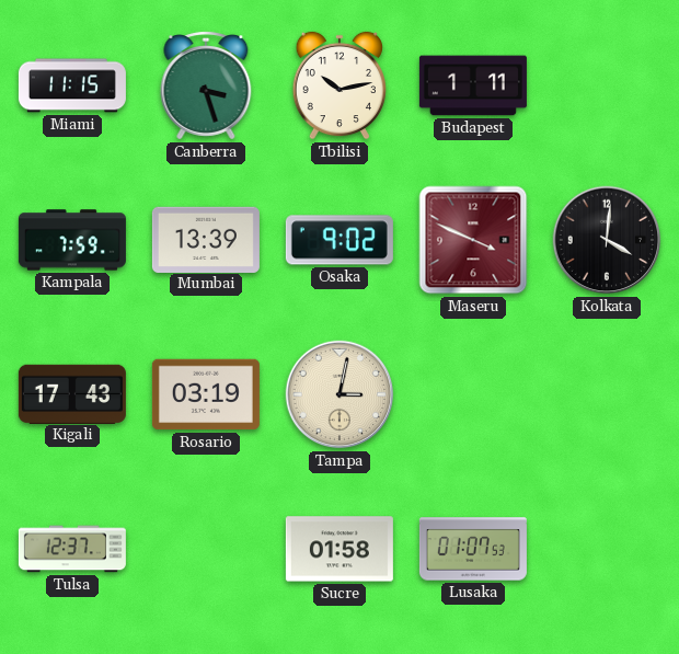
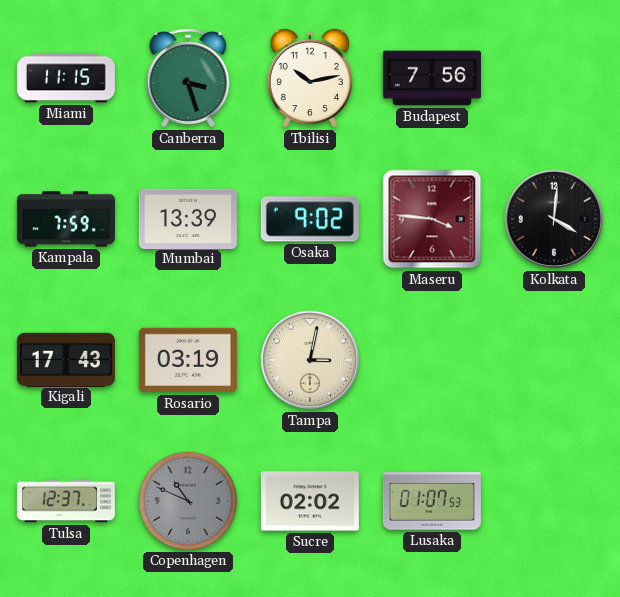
Budapest: 1:11 -> 7:56 (432, 78)
Maseru: 3:49 -> 3:46 (432, 219)
Copenhagen: none -> 10:49 (188, 501)
Sucre: 01:58 -> 02:02 (310, 501)
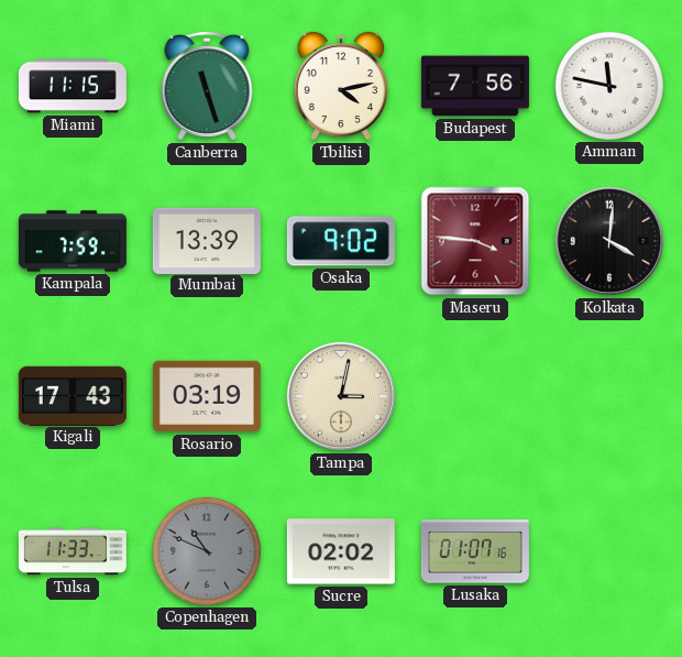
Canberra: 3:27 -> 11:27 (207, 87)
Tbilisi: 10:13 -> 4:13 (341, 86)
Amman: none -> 11:47 (609, 86)
Tulsa: 12:37 -> 11:33 (73, 551)
Lusaka: 01:07:53 -> 01:07:16 (475, 551)
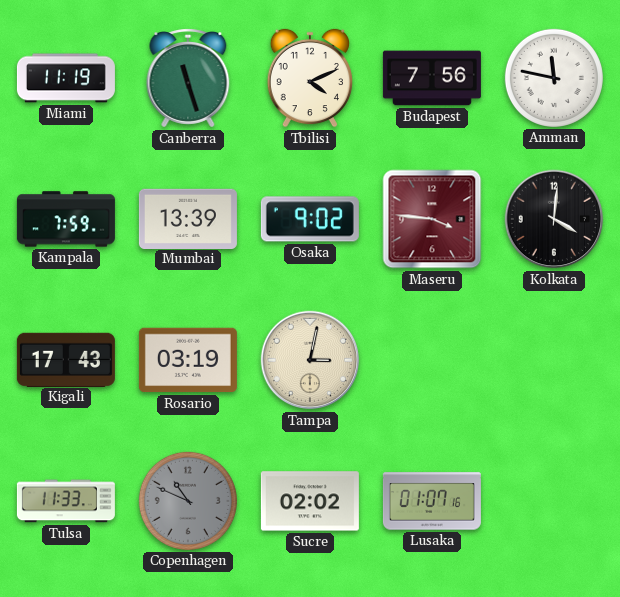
Miami: 11:15 -> 11:19 (66, 78)
Tbilisi: 4:13 -> 4:11 (310, 78)
